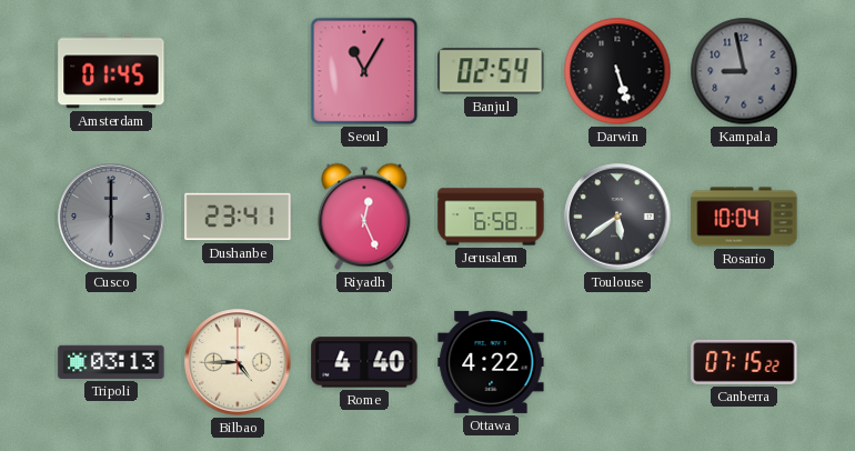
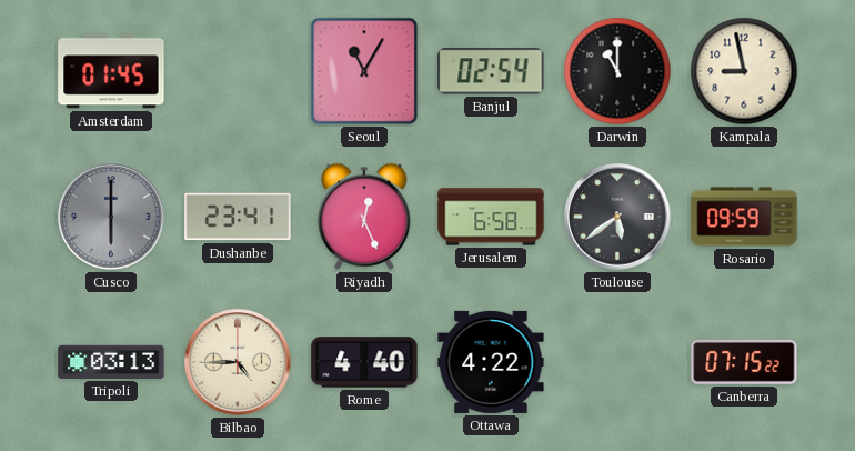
Darwin: 5:27 -> 11:00 (617, 71)
Kampala dial: grey -> cream (744, 71)
Rosario: 10:04 -> 09:59 (744, 217)
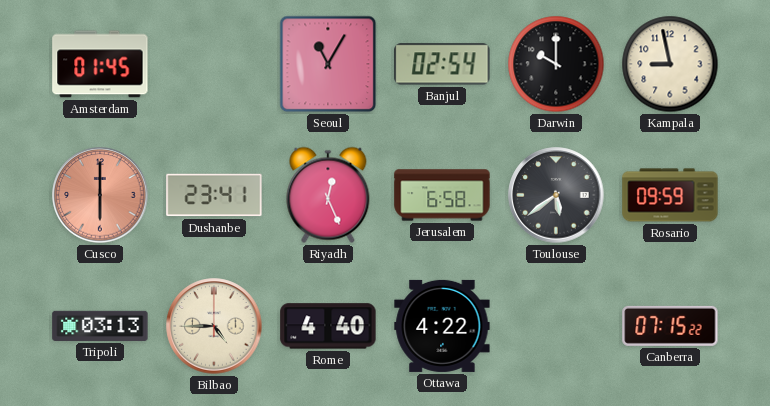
Darwin: 11:00 -> 10:00 (556, 64)
Cusco dial: grey -> salmon (100, 195)
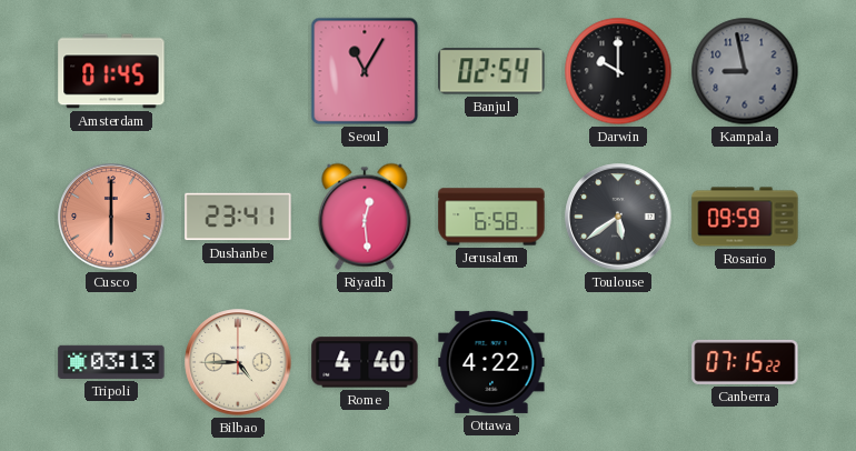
Kampala dial: cream -> grey (745, 71)
Riyadh: 12:26 -> 12:29 (365, 217)
